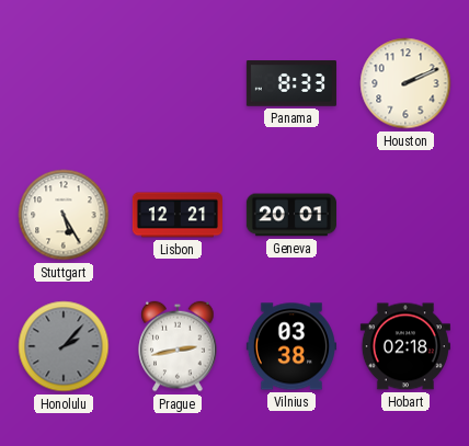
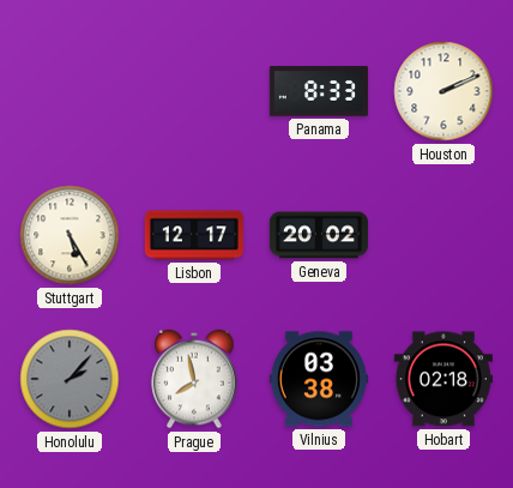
Lisbon: 12:21 -> 12:17 (194, 235)
Geneva: 20:01 -> 20:02 (319, 235)
Prague: 2:43 -> 7:58 (194, 379)
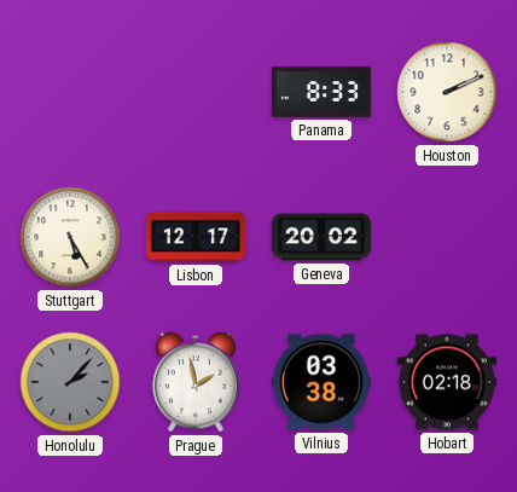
Prague: 7:58 -> 1:58 (196, 382)
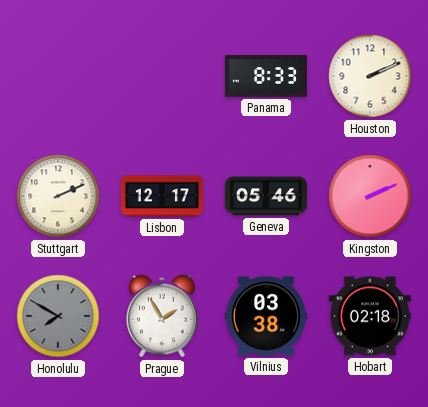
Stuttgart: 5:25 -> 2:11 (58, 196)
Geneva: 20:02 -> 05:46 (266, 196)
Kingston: none -> 2:11 (370, 196)
Honolulu: 2:07 -> 7:50 (58, 316)
Prague: 1:58 -> 1:55 (162, 316)
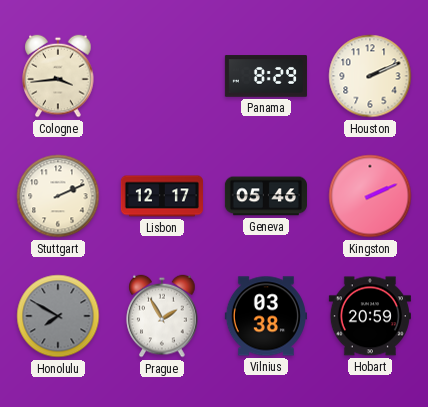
Cologne: none -> 3:44 (58, 76)
Panama: 8:33 -> 8:29 (266, 76)
Hobart: 02:18 -> 20:59 (370, 316)
